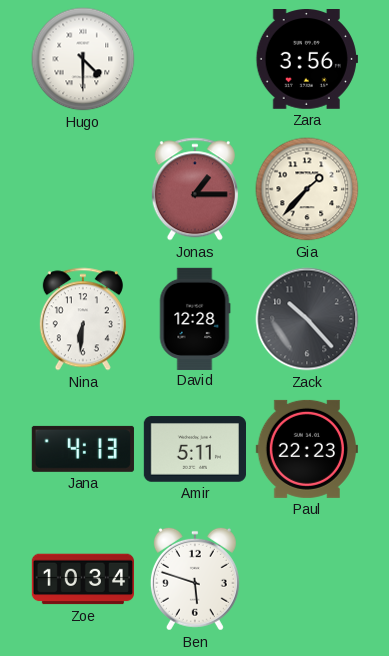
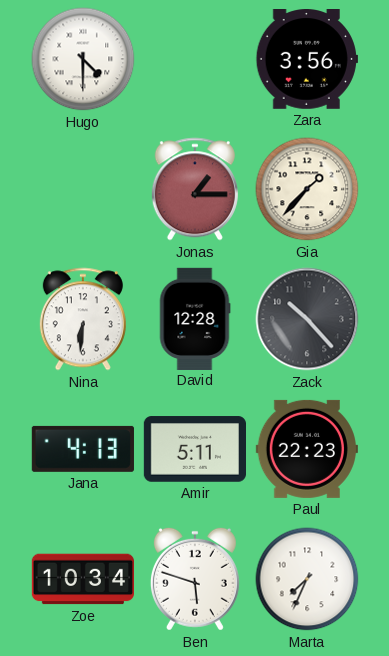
Marta: none -> 7:34 (307, 579)
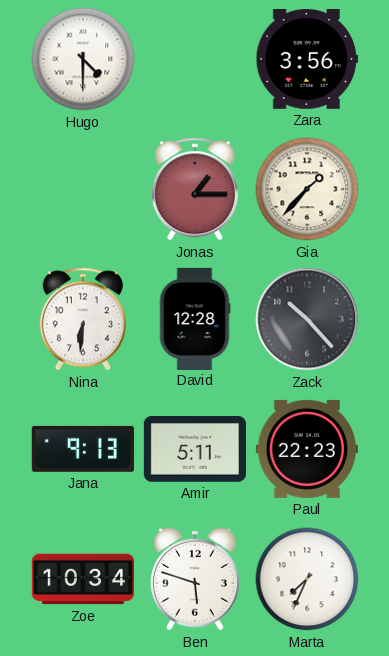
Jana: 4:13 -> 9:13 (83, 449)
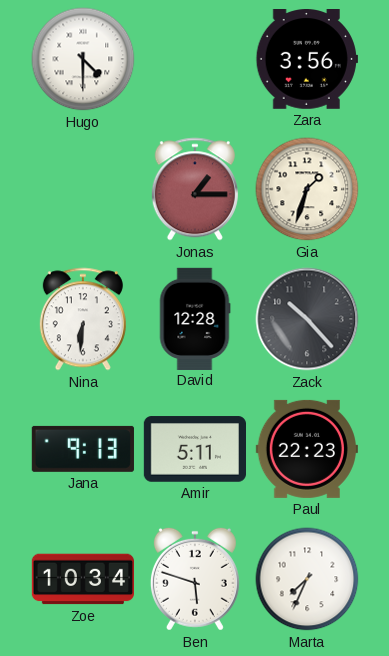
Gia: 1:37 -> 1:33 (307, 189)
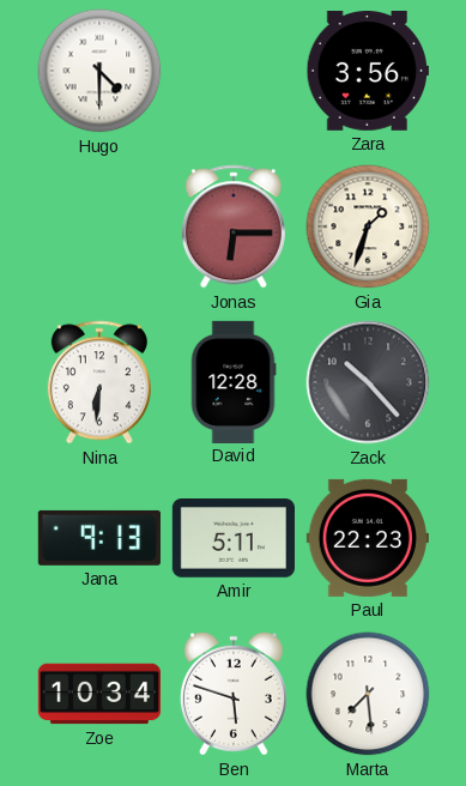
Jonas: 1:15 -> 6:15 (234, 226)
Marta: 7:34 -> 7:29 (368, 694)
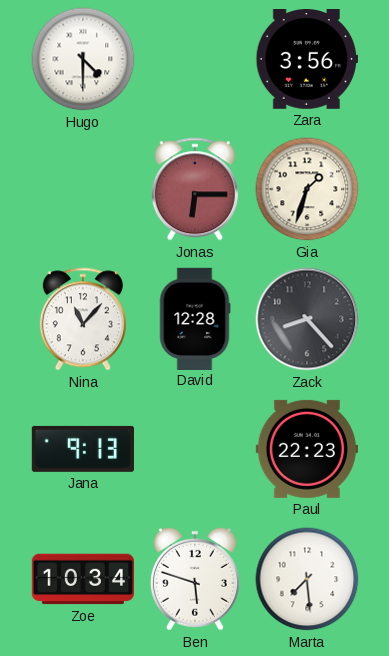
Nina: 6:31 -> 11:07 (83, 319)
Zack: 10:23 -> 8:23 (307, 319)
Amir: 5:11 -> none (232, 538)
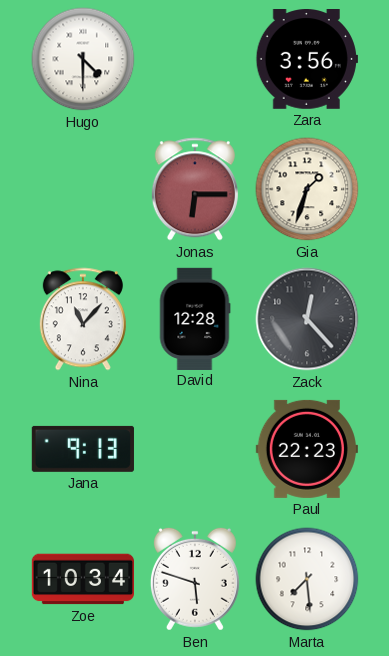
Zack: 8:23 -> 12:23 (307, 319)
